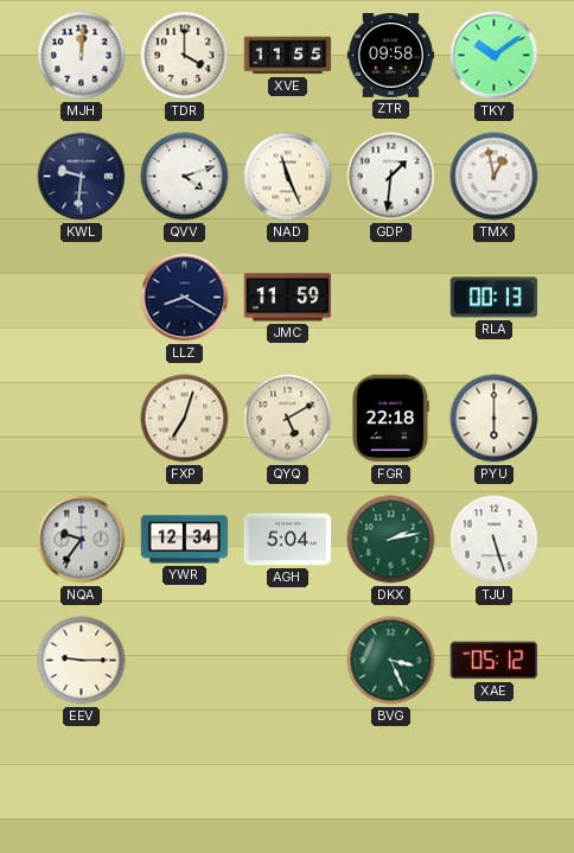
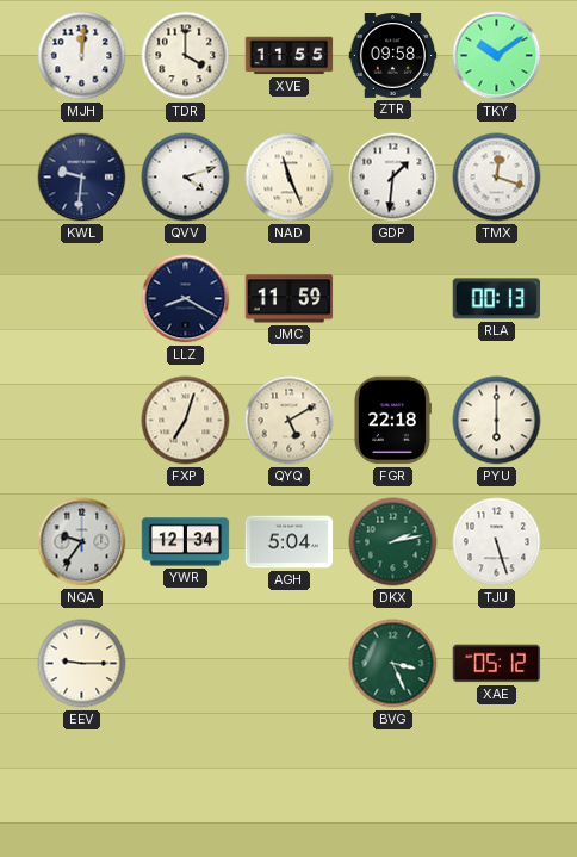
TMX: 12:58 -> 12:18 (497, 178)
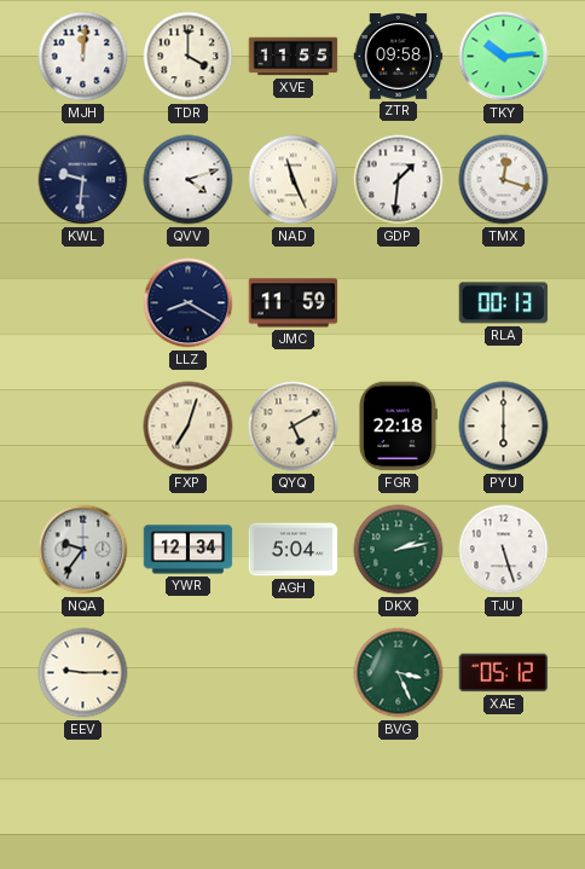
TKY: 10:09 -> 10:14 (504, 57)
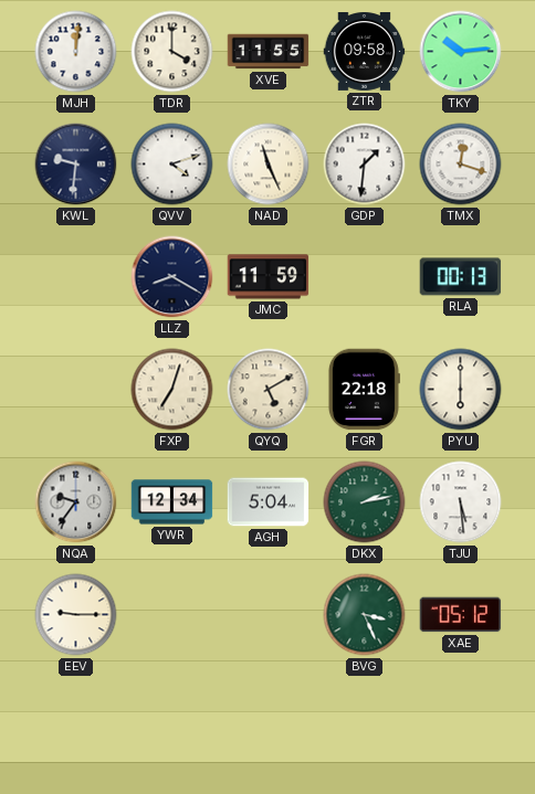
TJU: 5:27 -> 5:29 (461, 502)
